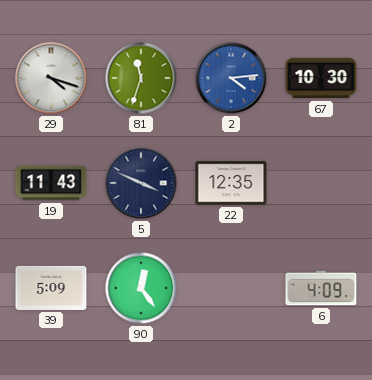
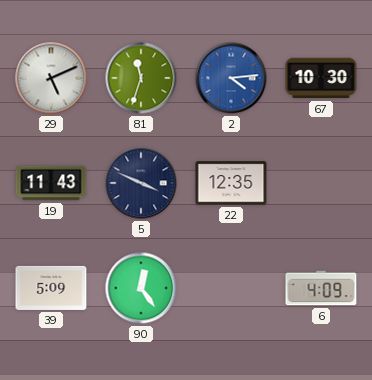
29: 4:18 -> 5:11 (51, 78)
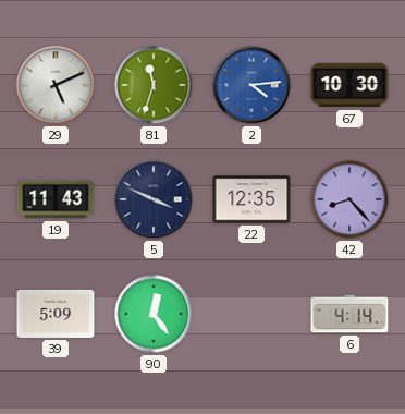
42: none -> 8:23 (349, 199)
6: 4:09 -> 4:14 (349, 314)
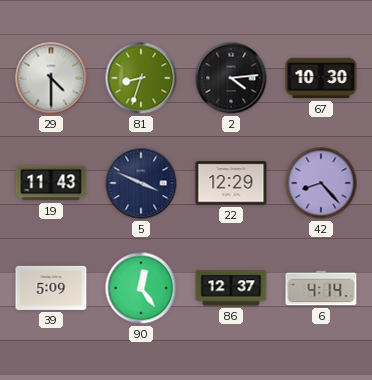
29: 5:11 -> 4:30 (51, 78)
81: 11:33 -> 8:33 (141, 78)
2 dial: blue -> black (231, 78)
22: 12:35 -> 12:29 (231, 183)
86: none -> 12:37 (231, 288)
